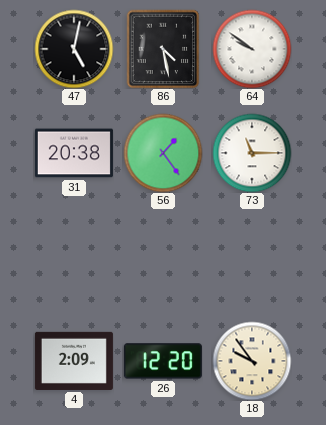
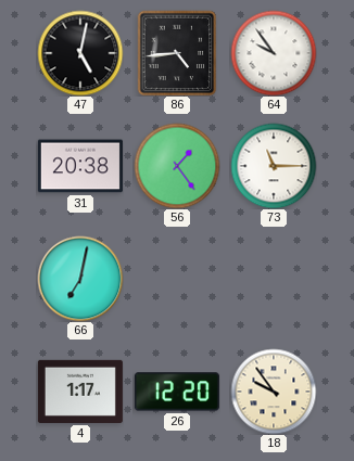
86: 4:28 -> 4:44 (177, 53)
64: 9:51 -> 9:54 (274, 53)
66: none -> 7:02 (80, 279)
4: 2:09 -> 1:17 (80, 392)
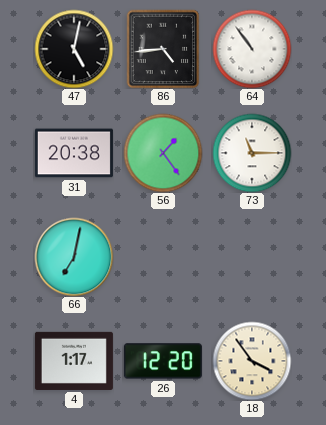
64: 9:54 -> 10:54 (252, 49)
18: 9:54 -> 3:54 (252, 361)
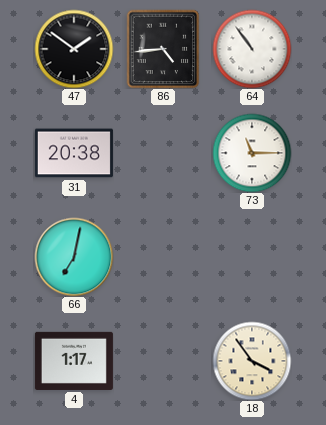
47: 5:02 -> 1:51 (74, 49)
56: 1:24 -> none (163, 153)
26: 12:20 -> none (163, 361)
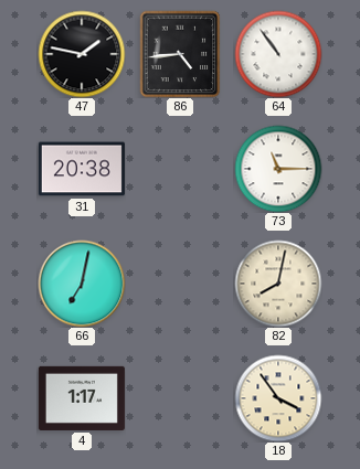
47: 1:51 -> 1:47 (82, 54)
82: none -> 8:02 (278, 284)
